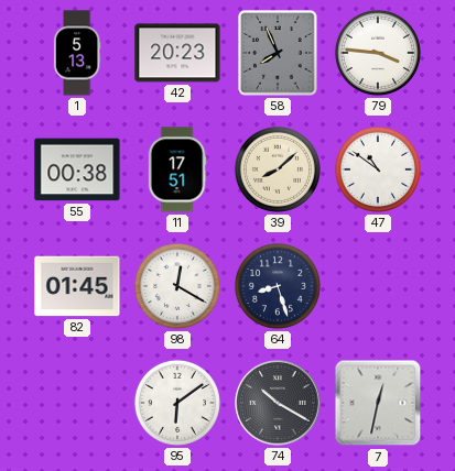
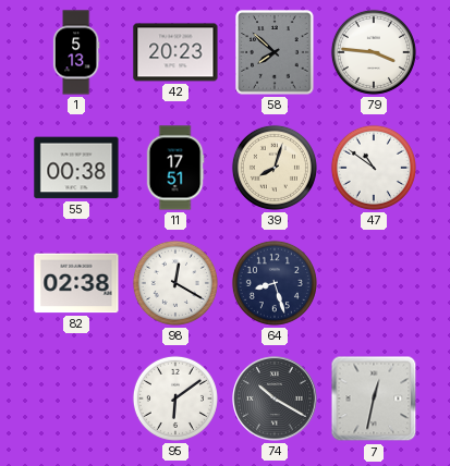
58: 7:56 -> 7:52 (275, 52)
39: 8:08 -> 8:03 (275, 168)
82: 01:45 -> 02:38 (76, 283)
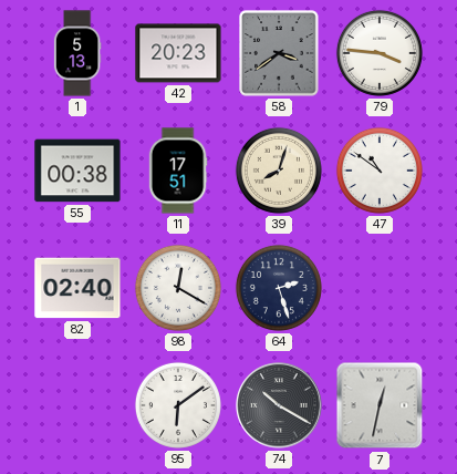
58: 7:52 -> 3:39 (279, 53)
82: 02:38 -> 02:40 (77, 288)
64: 8:27 -> 2:27 (279, 288)
